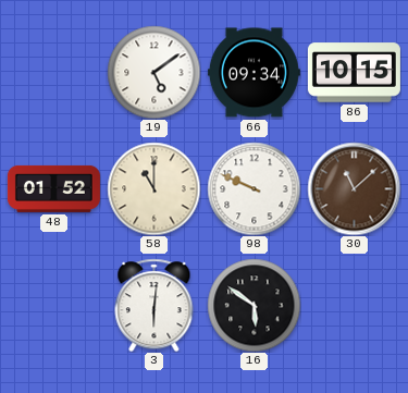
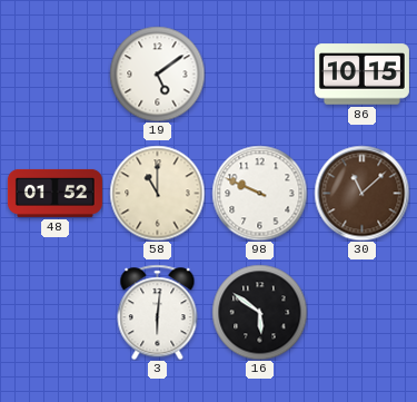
66: 09:34 -> none (254, 73)
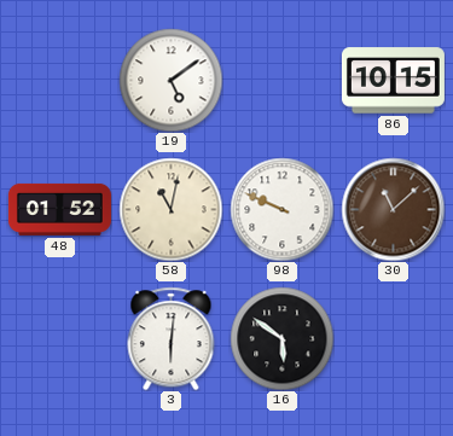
58: 11:00 -> 11:02 (170, 209)
